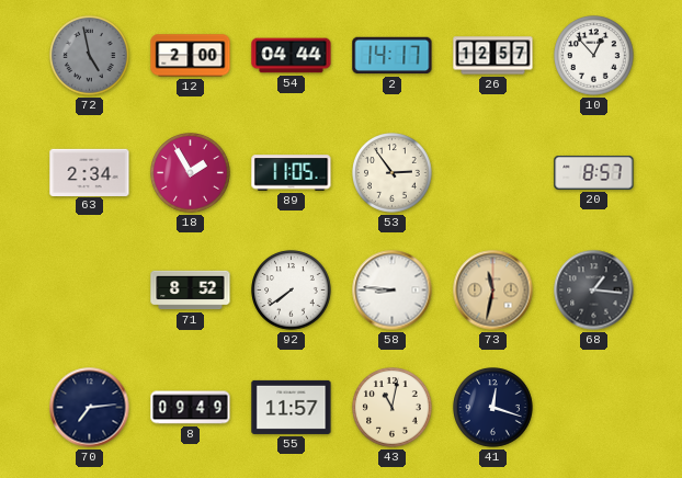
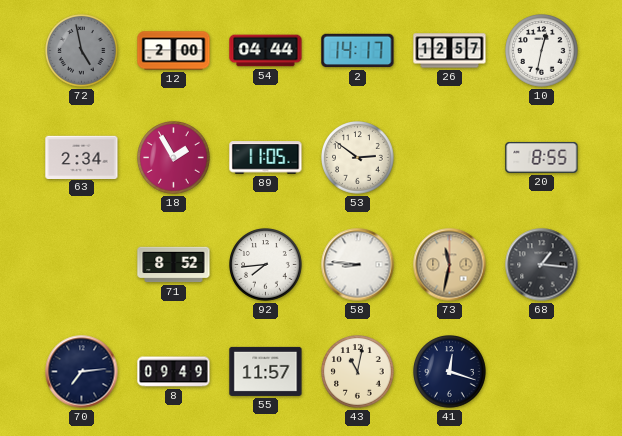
10: 12:53 -> 12:32 (542, 51)
53: 2:54 -> 2:51 (358, 158)
20: 8:57 -> 8:55 (542, 157)
92: 7:39 -> 7:44 (266, 265)
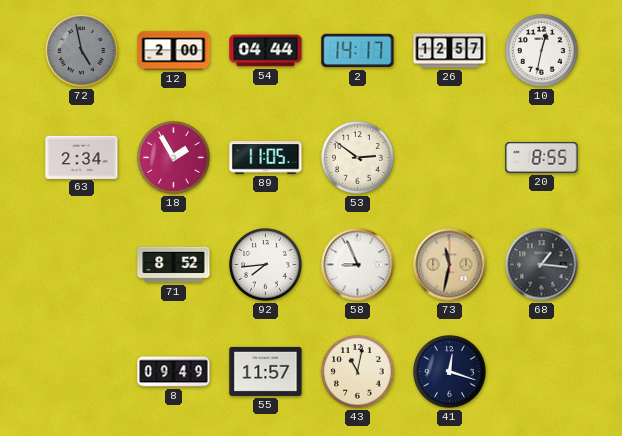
58: 8:46 -> 8:56 (358, 265)
70: 7:14 -> none (82, 372)
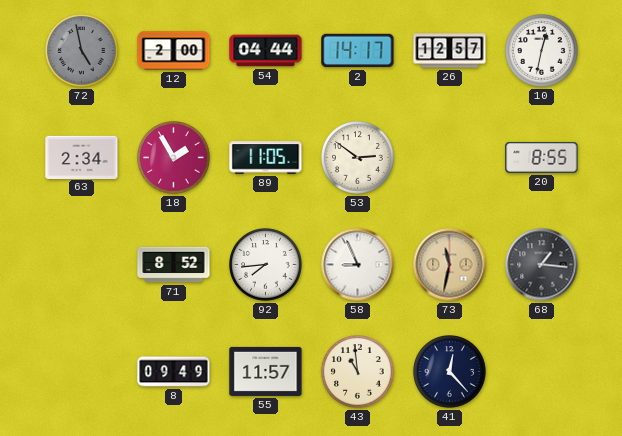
43: 11:02 -> 10:59 (358, 372)
41: 12:18 -> 12:23 (450, 372)
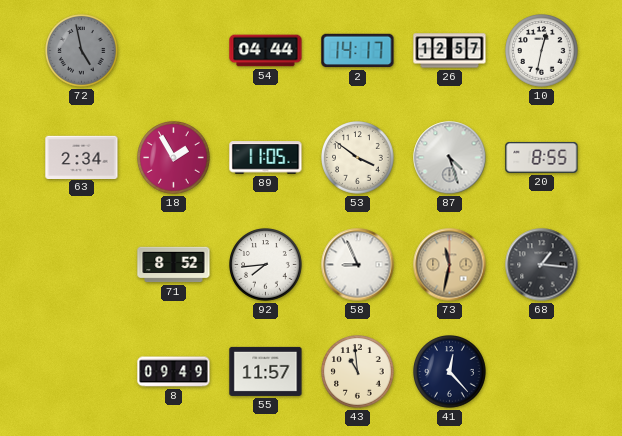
12: 2:00 -> none (174, 51)
53: 2:51 -> 3:51 (358, 158)
87: none -> 4:27 (450, 158)
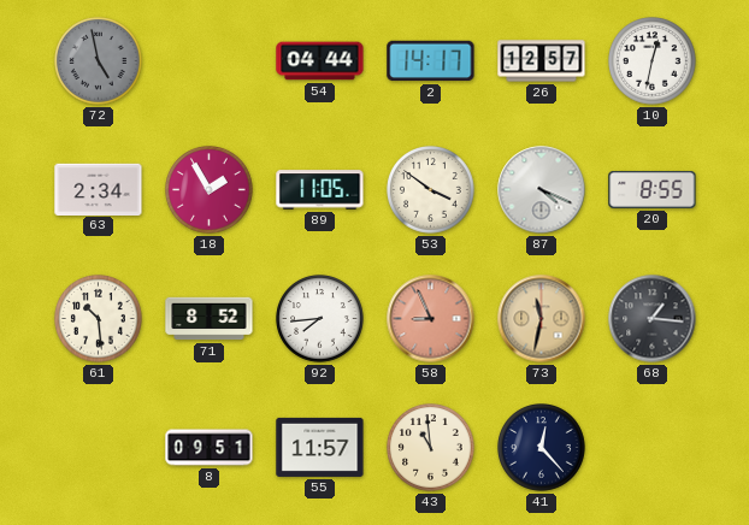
87: 4:27 -> 4:19 (542, 190)
61: none -> 10:29 (99, 319)
58 dial: white -> salmon (431, 319)
8: 09:49 -> 09:51 (210, 448)
